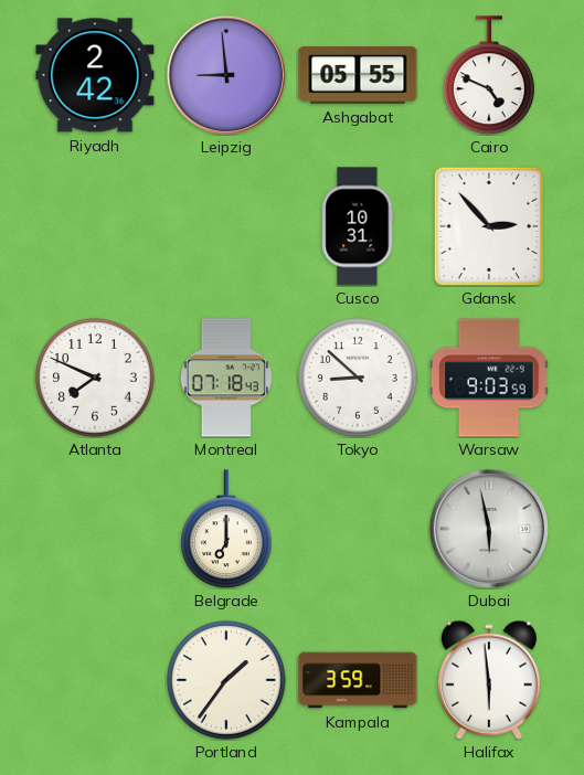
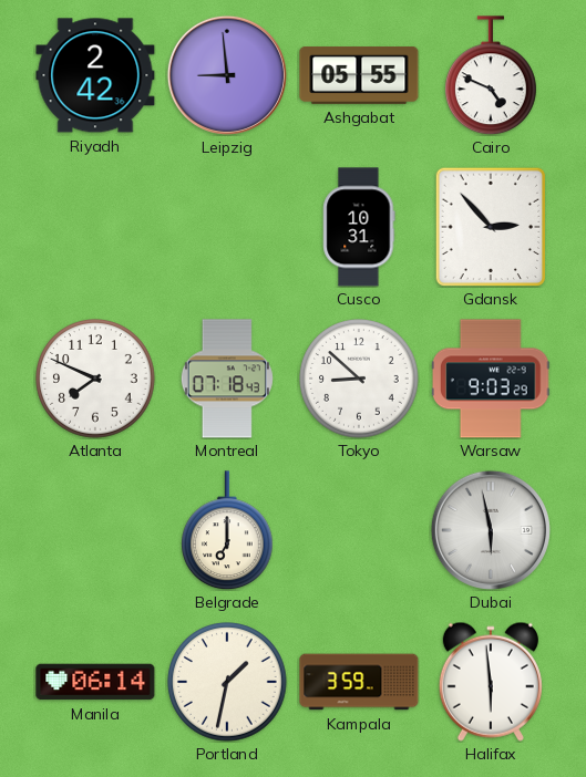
Warsaw: 9:03:59 -> 9:03:29 (491, 379)
Manila: none -> 06:14 (95, 682)
Portland: 1:36 -> 1:32 (227, 682)
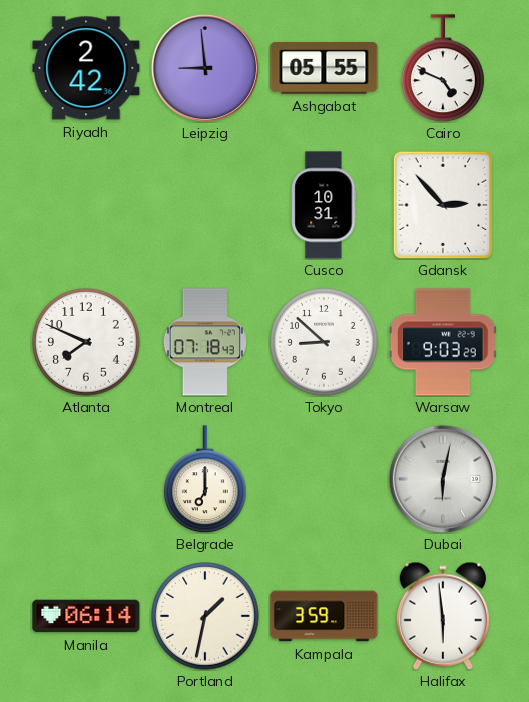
Dubai: 5:58 -> 6:02 (443, 479)
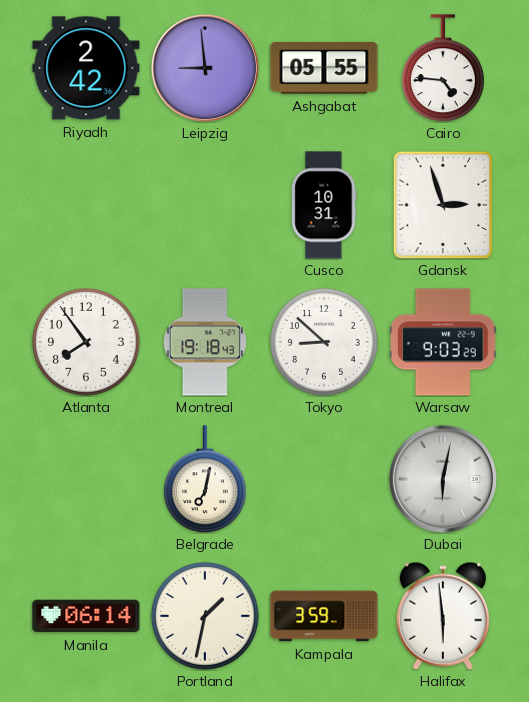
Cairo: 4:49 -> 4:46 (444, 68)
Gdansk: 2:53 -> 2:57 (443, 205)
Atlanta: 7:49 -> 7:54 (86, 342)
Montreal: 07:18 -> 19:18 (205, 342)
Belgrade: 7:00 -> 7:02 (206, 479)
